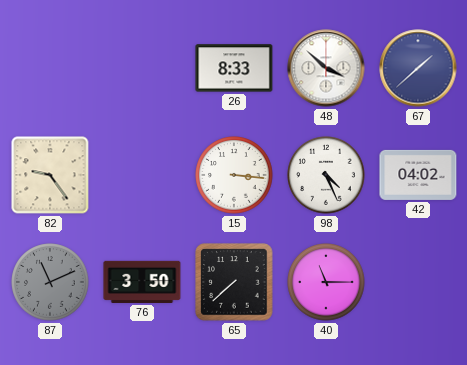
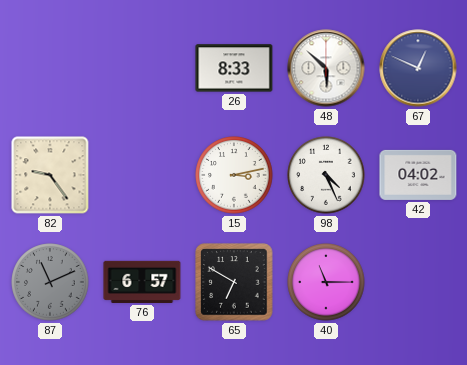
48: 3:52 -> 5:52 (326, 68)
67: 1:38 -> 12:49 (418, 68)
15: 3:16 -> 3:13 (234, 175)
76: 3:50 -> 6:57 (142, 282)
65: 7:38 -> 6:50 (234, 282)
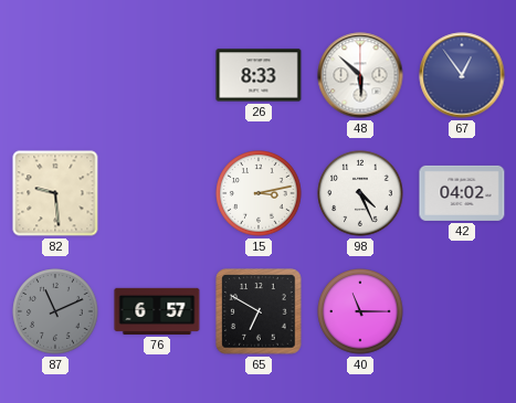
67: 12:49 -> 12:54 (462, 75)
82: 9:24 -> 9:29 (55, 193)
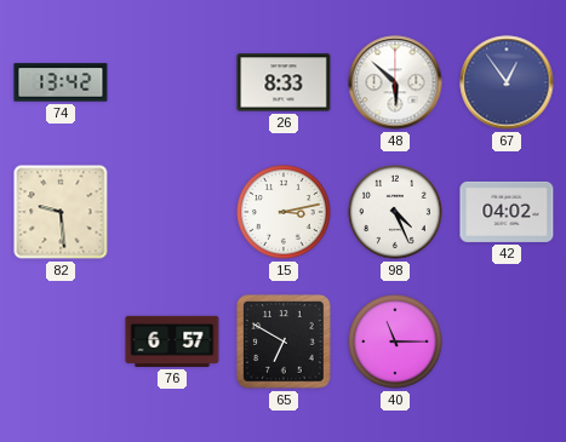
74: none -> 13:42 (61, 82)
87: 11:11 -> none (55, 311)
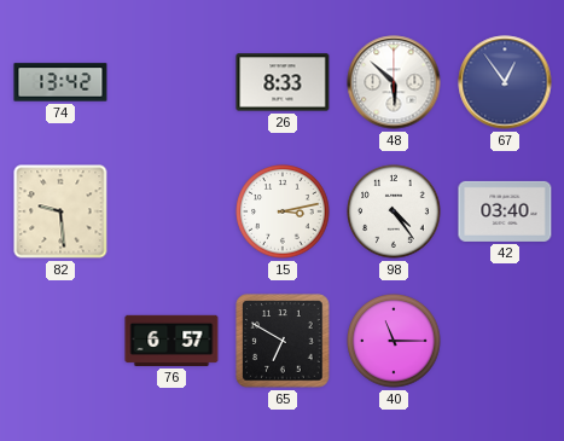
98: 4:26 -> 4:24 (394, 211)
42: 04:02 -> 03:40 (505, 211)
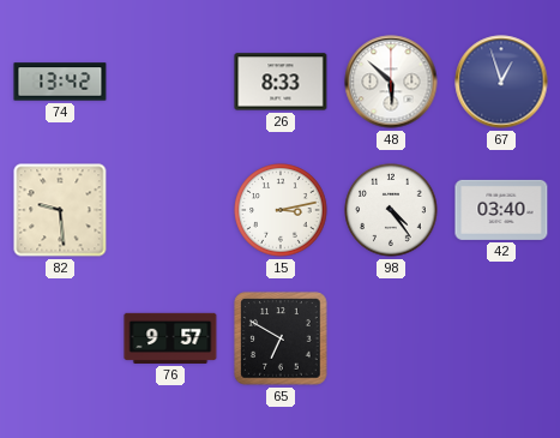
67: 12:54 -> 12:57 (501, 82)
76: 6:57 -> 9:57 (170, 338)
40: 11:15 -> none (394, 341)
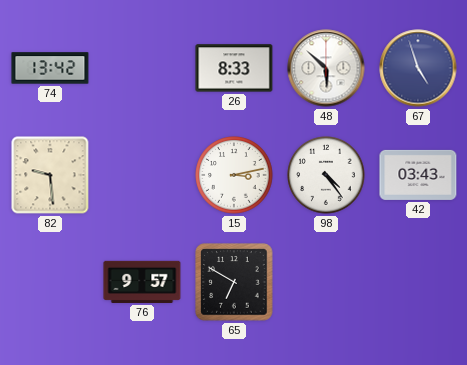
67: 12:57 -> 4:57 (418, 68)
42: 03:40 -> 03:43 (418, 175)
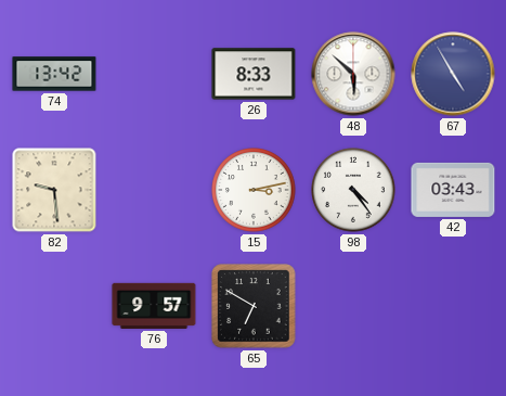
67: 4:57 -> 4:55 (453, 74)
